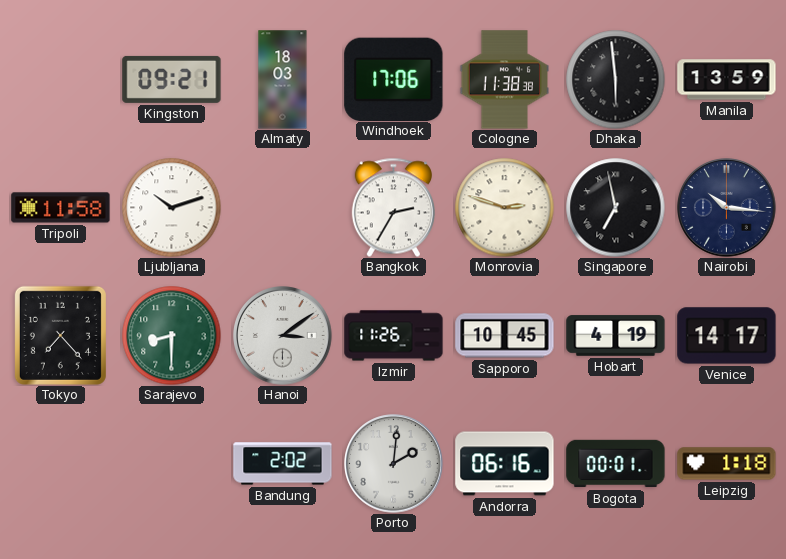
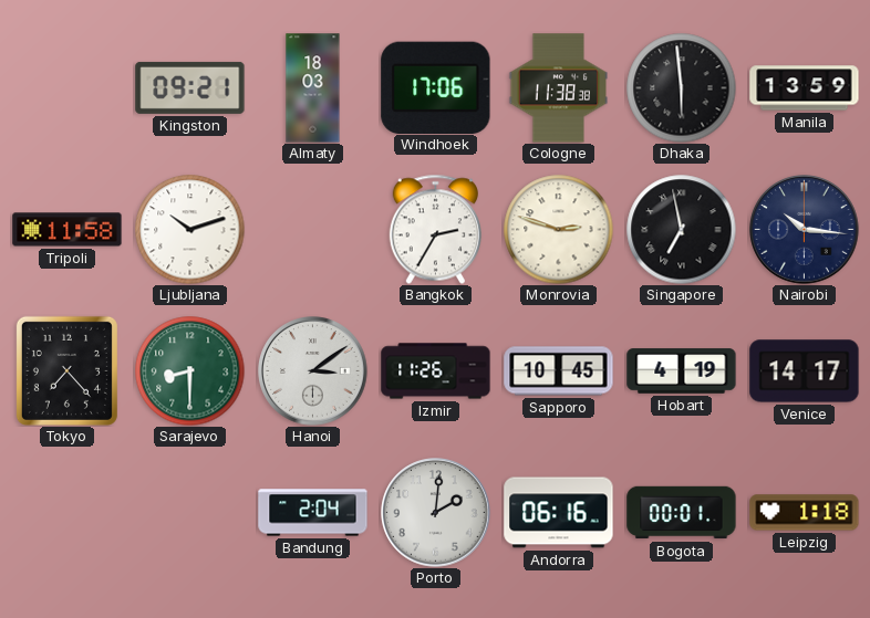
Bandung: 2:02 -> 2:04 (313, 513)
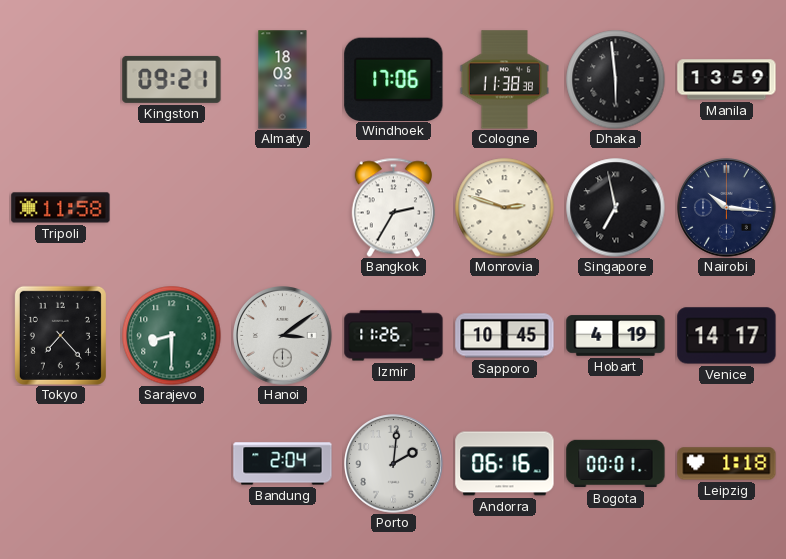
Ljubljana: 10:12 -> none (190, 230)
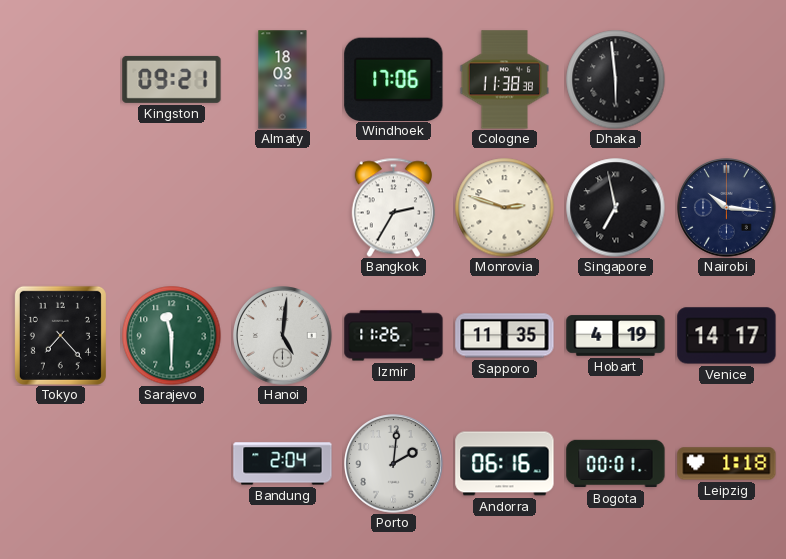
Manila: 13:59 -> none (727, 80)
Tripoli: 11:58 -> none (61, 208)
Sarajevo: 8:30 -> 11:30 (172, 336)
Hanoi: 3:09 -> 5:01 (283, 336)
Sapporo: 10:45 -> 11:35 (505, 336)
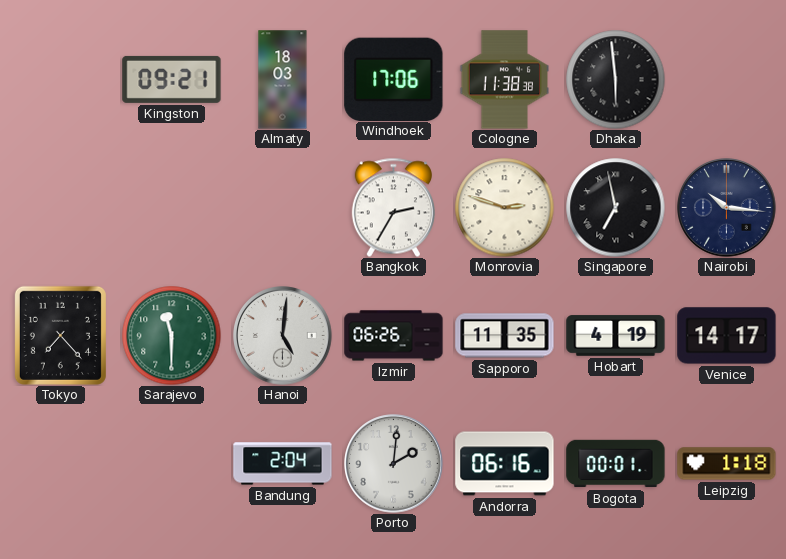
Izmir: 11:26 -> 06:26 (394, 336)
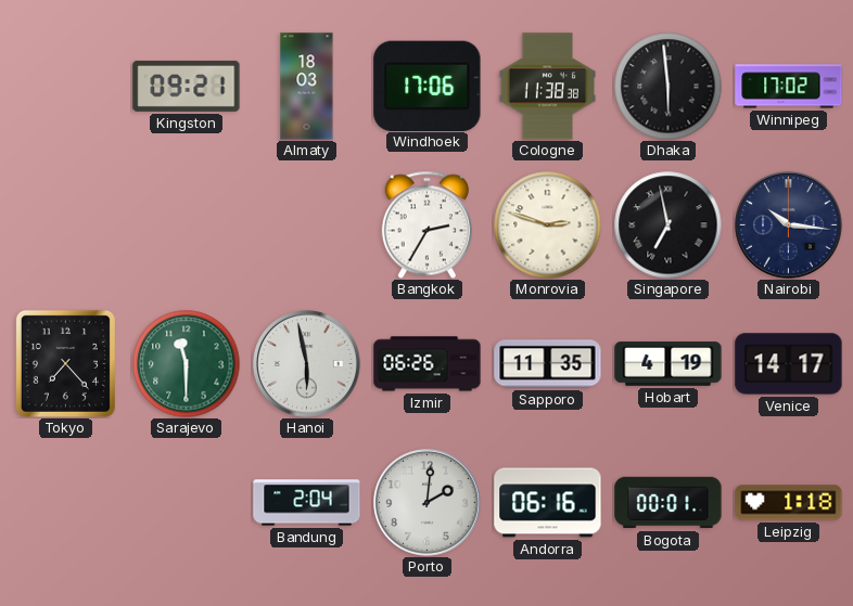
Winnipeg: none -> 17:02 (789, 87)
Hanoi: 5:01 -> 5:58 (307, 364)
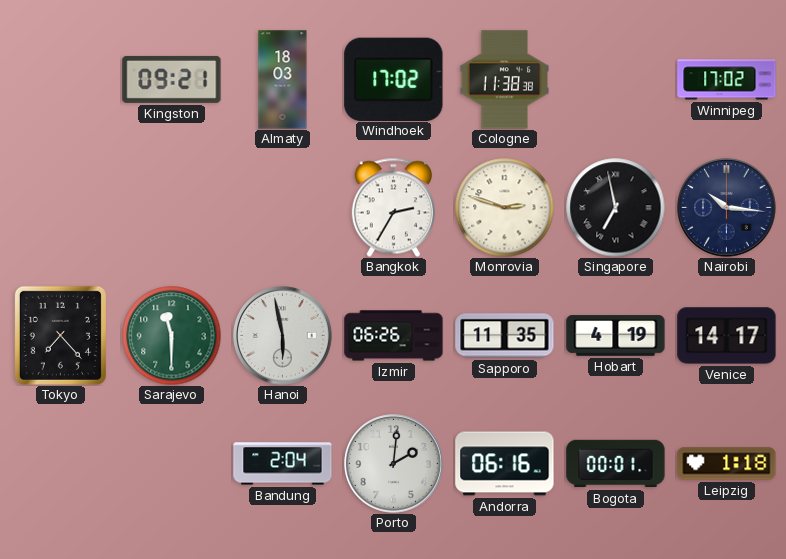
Windhoek: 17:06 -> 17:02 (394, 79)
Dhaka: 5:59 -> none (669, 87)
